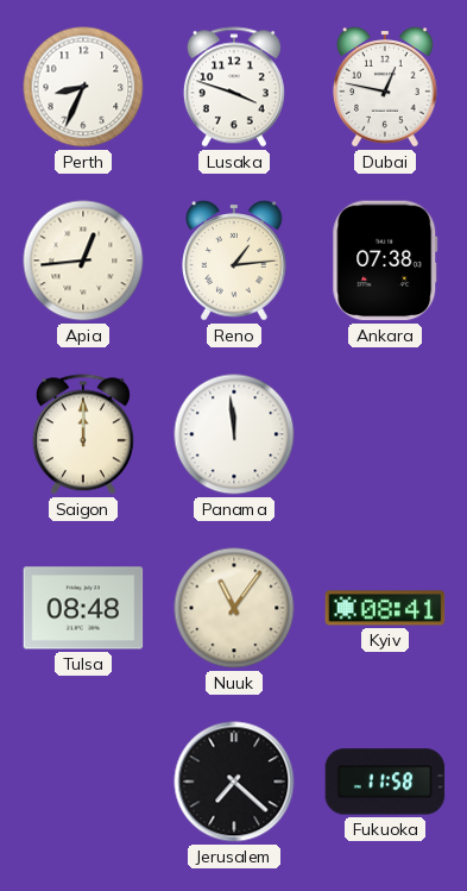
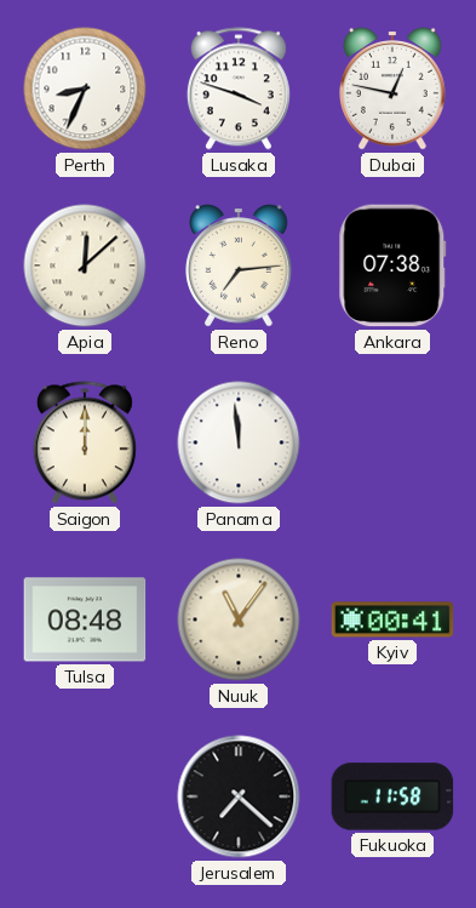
Apia: 12:44 -> 12:08 (85, 265)
Reno: 1:14 -> 7:14 (239, 265)
Kyiv: 08:41 -> 00:41 (392, 619)
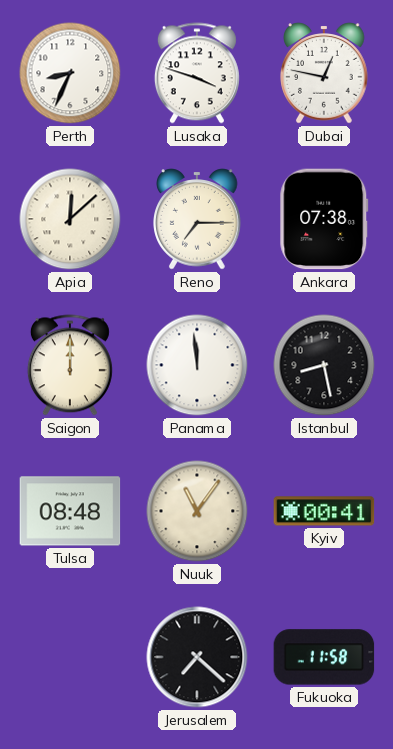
Reno: 7:14 -> 7:15 (197, 219)
Istanbul: none -> 8:28 (324, 365)
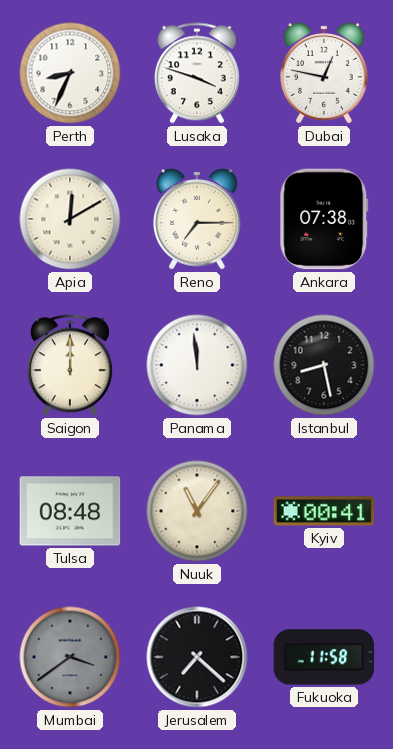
Apia: 12:08 -> 12:10 (70, 219)
Mumbai: none -> 3:39 (70, 657)
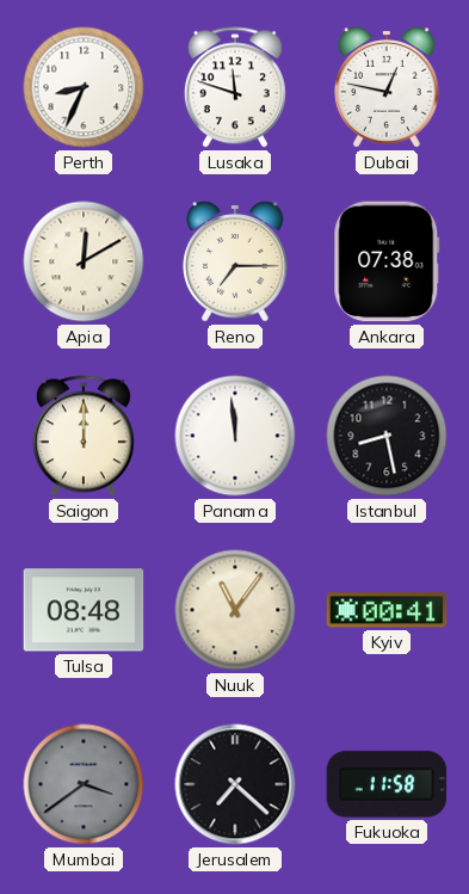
Lusaka: 3:48 -> 11:48 (235, 87)
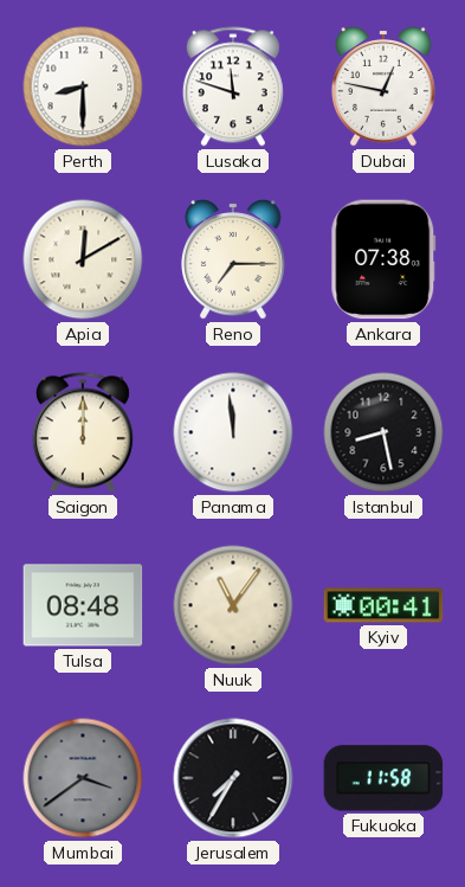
Perth: 8:34 -> 8:30 (83, 86)
Jerusalem: 7:22 -> 7:35 (233, 778)
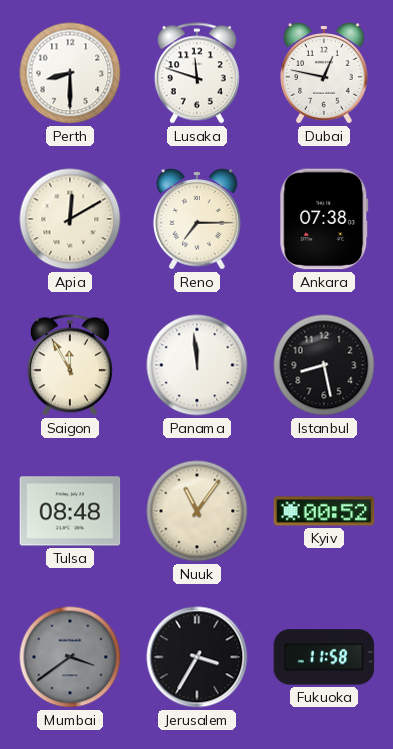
Saigon: 12:00 -> 11:55 (70, 365)
Kyiv: 00:41 -> 00:52 (324, 511)
Jerusalem: 7:35 -> 3:35 (197, 657)
